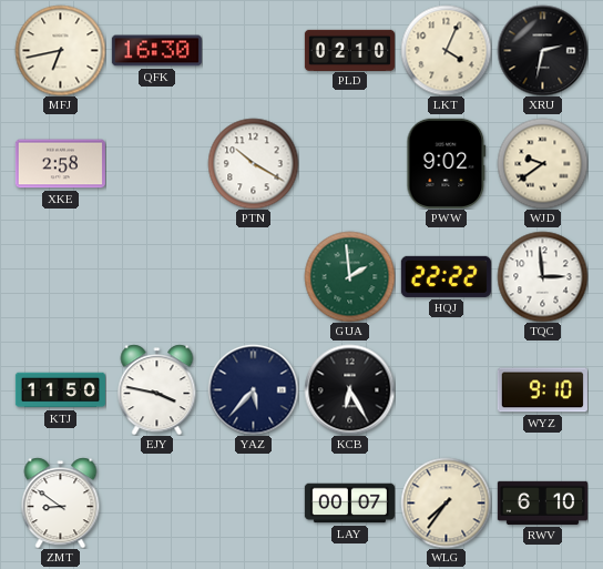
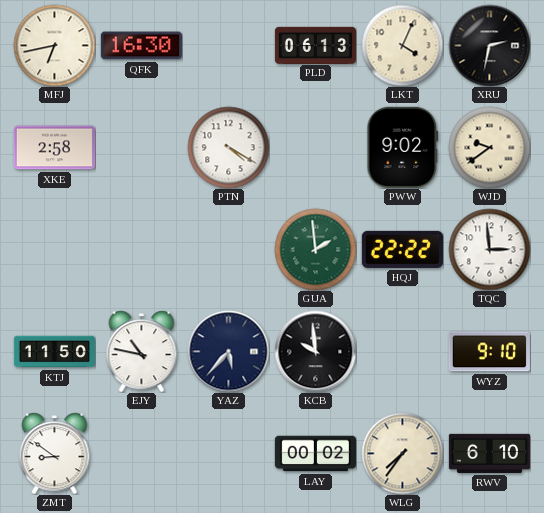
PLD: 02:10 -> 06:13 (315, 45)
PTN: 10:20 -> 4:20 (228, 147)
EJY: 3:47 -> 10:47 (142, 351)
KCB: 6:25 -> 9:59 (315, 351)
LAY: 00:07 -> 00:02 (315, 454)
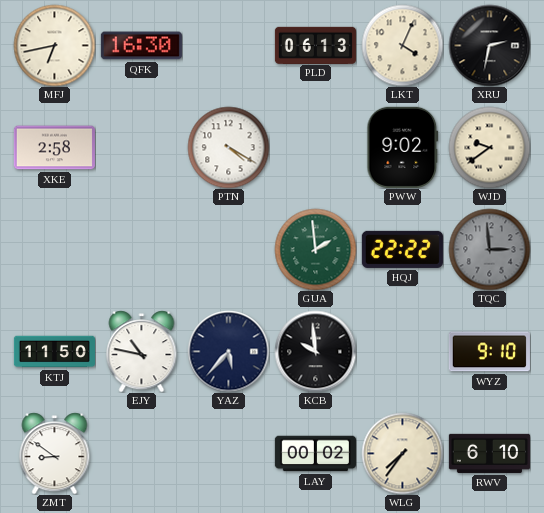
TQC dial: white -> grey (489, 249)
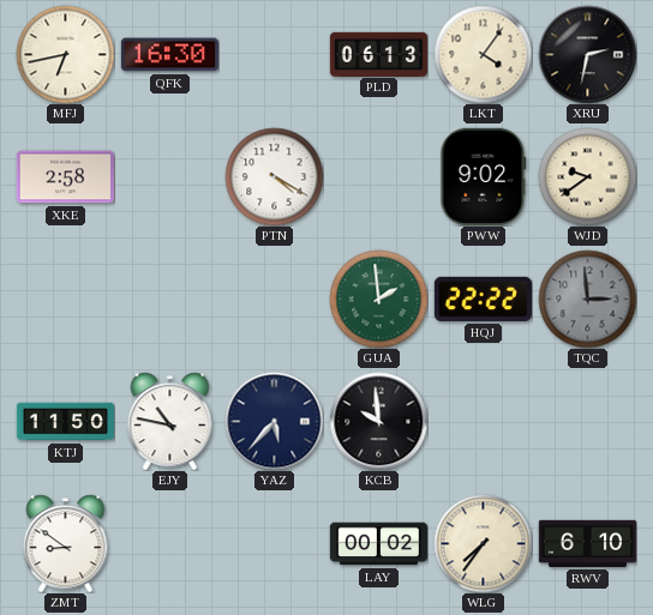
LKT: 4:04 -> 4:06 (483, 54)
WYZ: 9:10 -> none (489, 352)
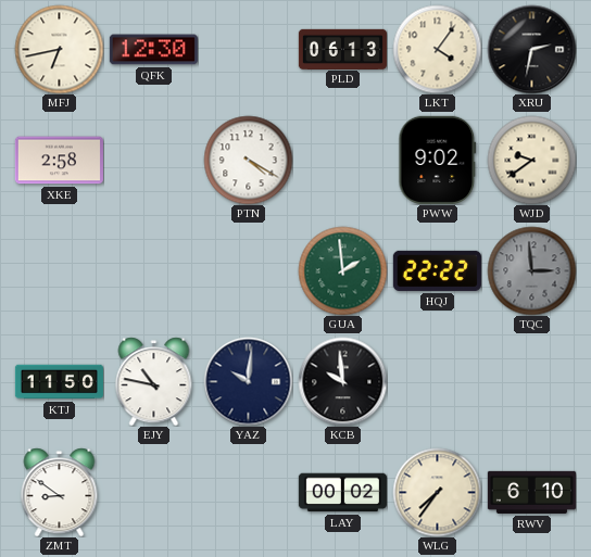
QFK: 16:30 -> 12:30 (153, 50)
YAZ: 5:37 -> 10:01 (248, 381)
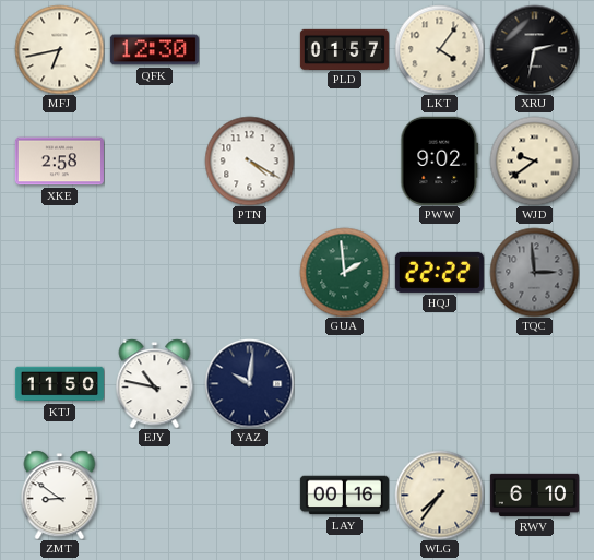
PLD: 06:13 -> 01:57 (344, 49)
KCB: 9:59 -> none (342, 381)
LAY: 00:02 -> 00:16 (344, 496)
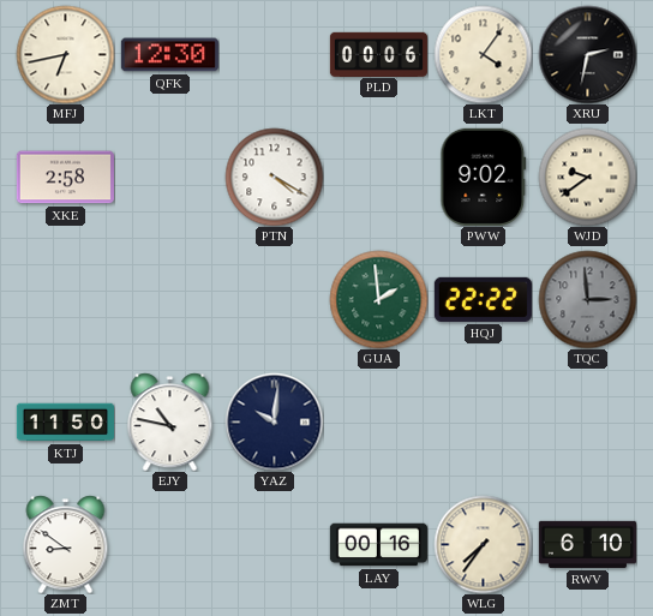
PLD: 01:57 -> 00:06 (378, 54)
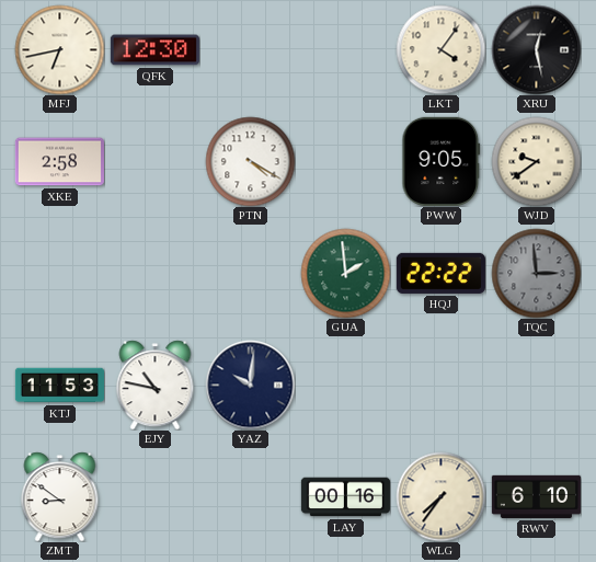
PLD: 00:06 -> none (378, 54)
XRU: 2:32 -> 12:28 (536, 49)
PWW: 9:02 -> 9:05 (442, 161)
KTJ: 11:50 -> 11:53 (59, 386)
